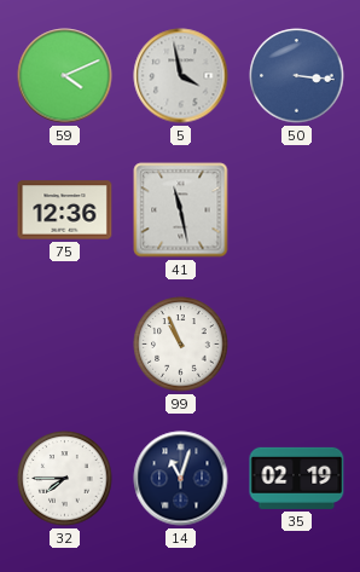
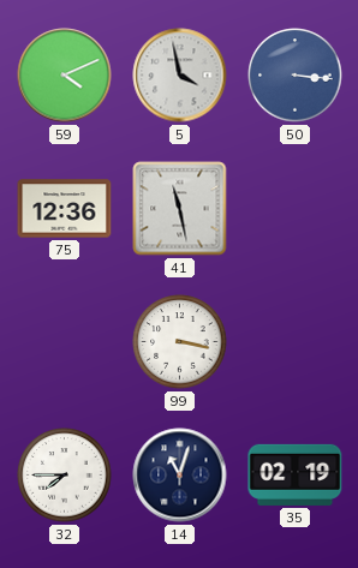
99: 10:56 -> 3:17 (180, 342)
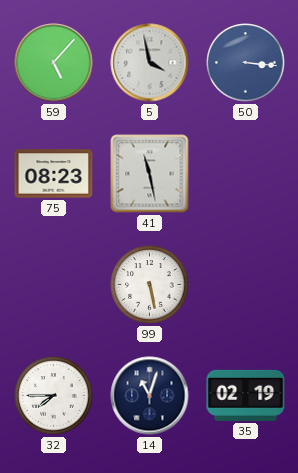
59: 4:11 -> 5:07 (54, 63)
75: 12:36 -> 08:23 (54, 174)
99: 3:17 -> 5:28 (150, 285)
